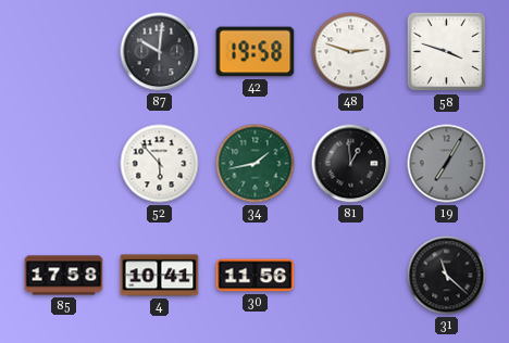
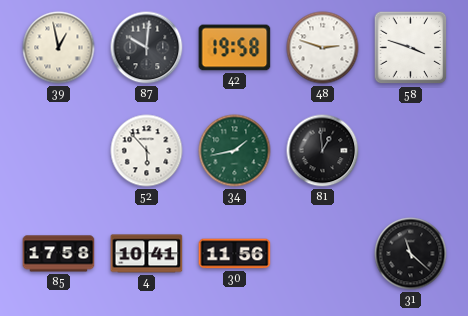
39: none -> 12:58 (59, 48)
19: 7:05 -> none (447, 164)
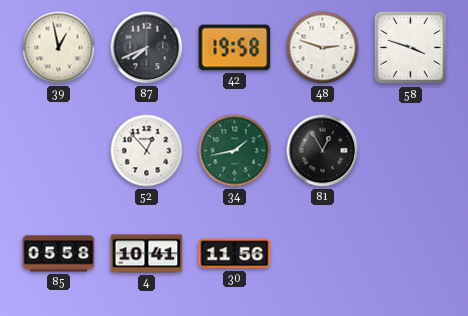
87: 10:01 -> 7:41 (147, 48)
52: 5:53 -> 12:53 (147, 151)
81: 12:59 -> 12:55 (323, 151)
85: 17:58 -> 05:58 (59, 254)
31: 11:22 -> none (411, 254)
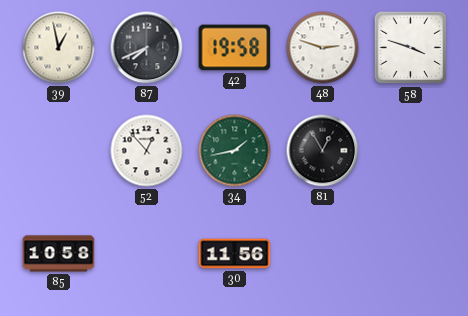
85: 05:58 -> 10:58 (59, 254)
4: 10:41 -> none (147, 254)
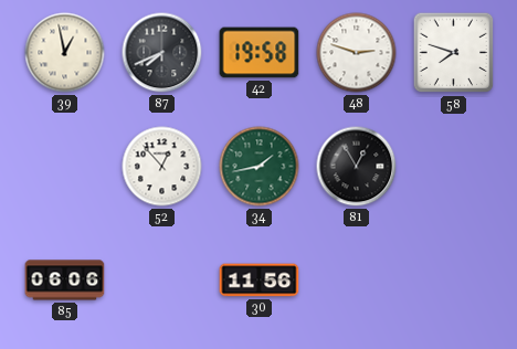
58: 3:48 -> 7:48 (454, 53)
85: 10:58 -> 06:06 (65, 281)
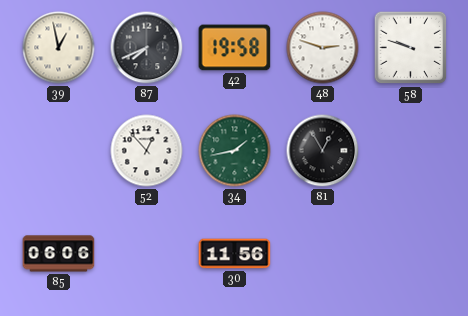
58: 7:48 -> 9:48 (411, 48)
